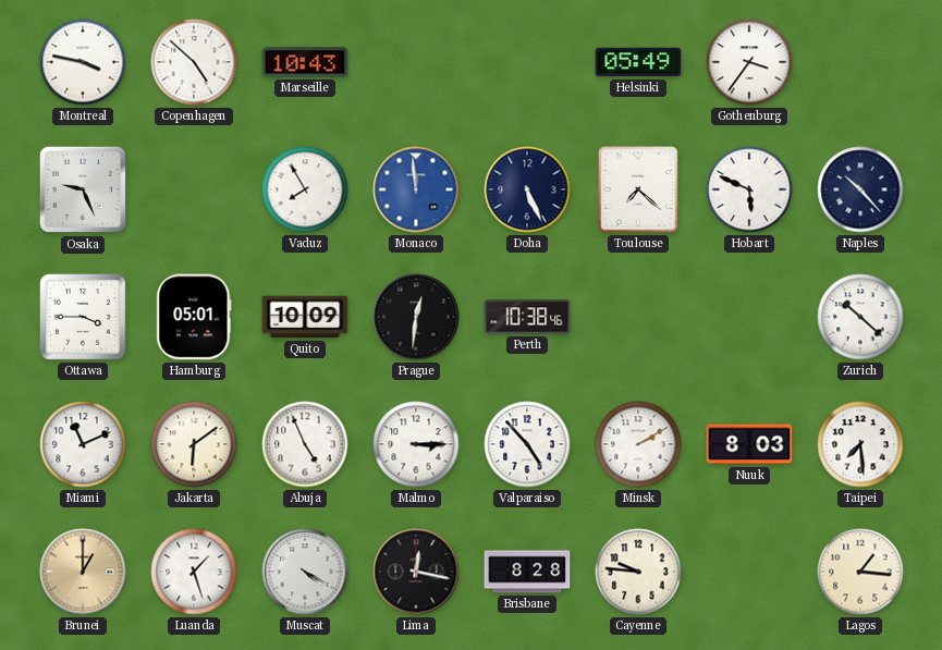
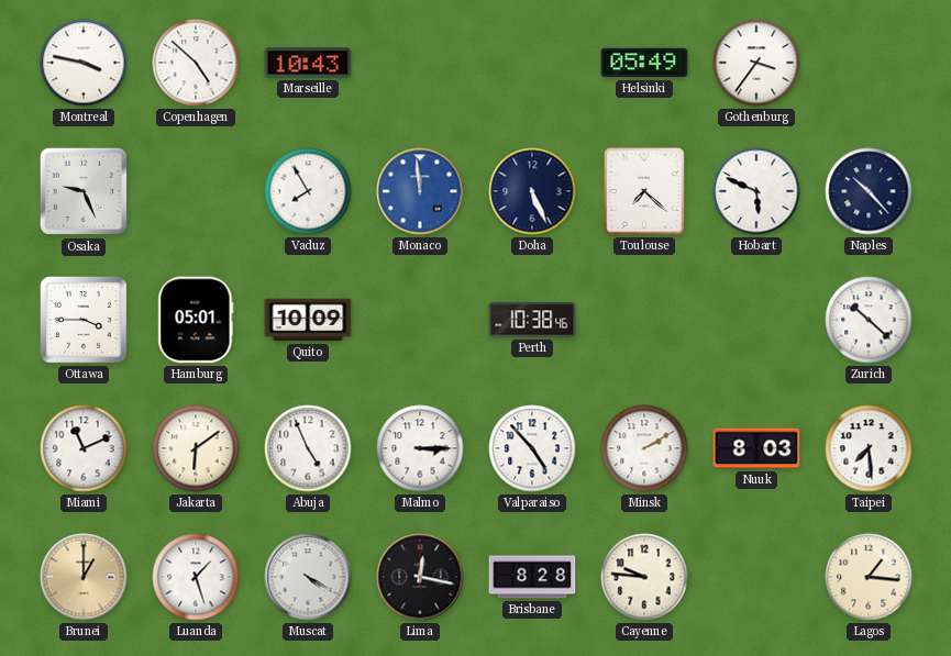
Prague: 12:31 -> none (416, 317)
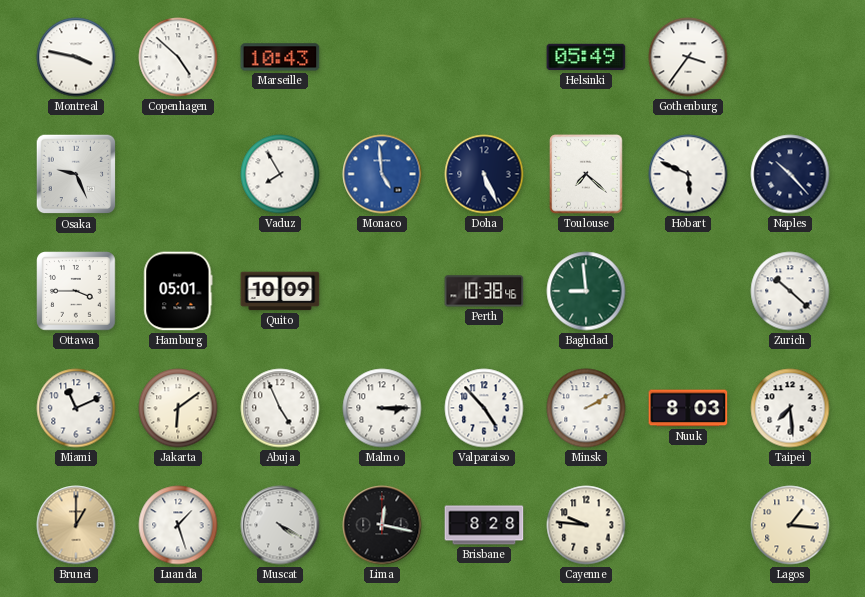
Monaco: 11:59 -> 4:59 (382, 174)
Baghdad: none -> 8:59 (586, 291)
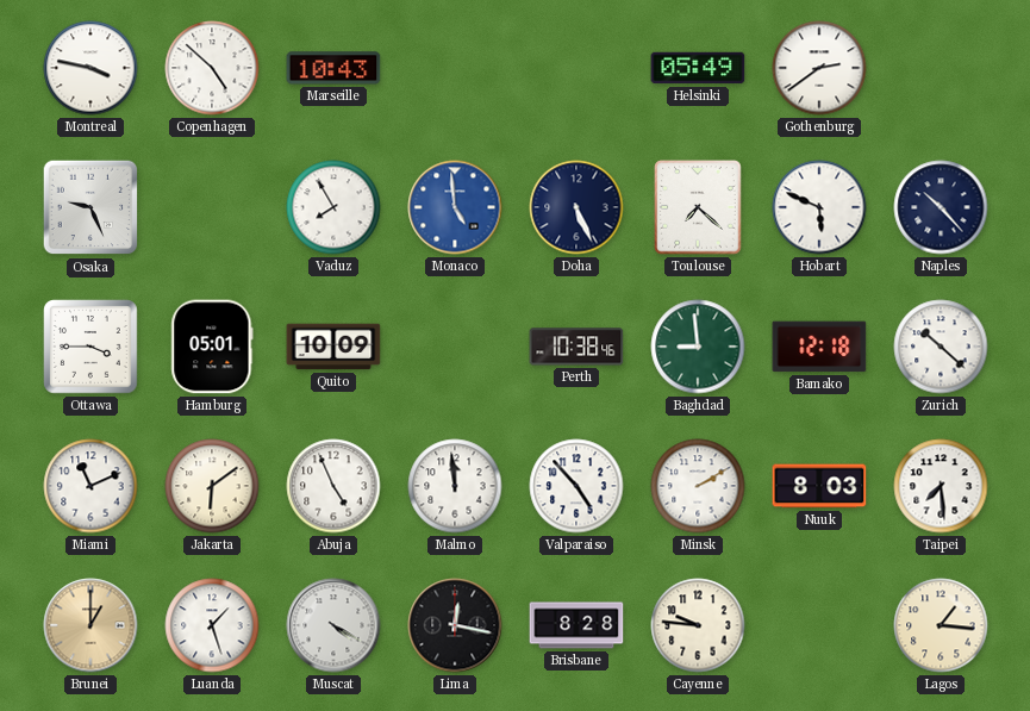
Gothenburg: 3:36 -> 2:39 (819, 68)
Bamako: none -> 12:18 (819, 347)
Malmo: 3:15 -> 11:59 (455, 486)
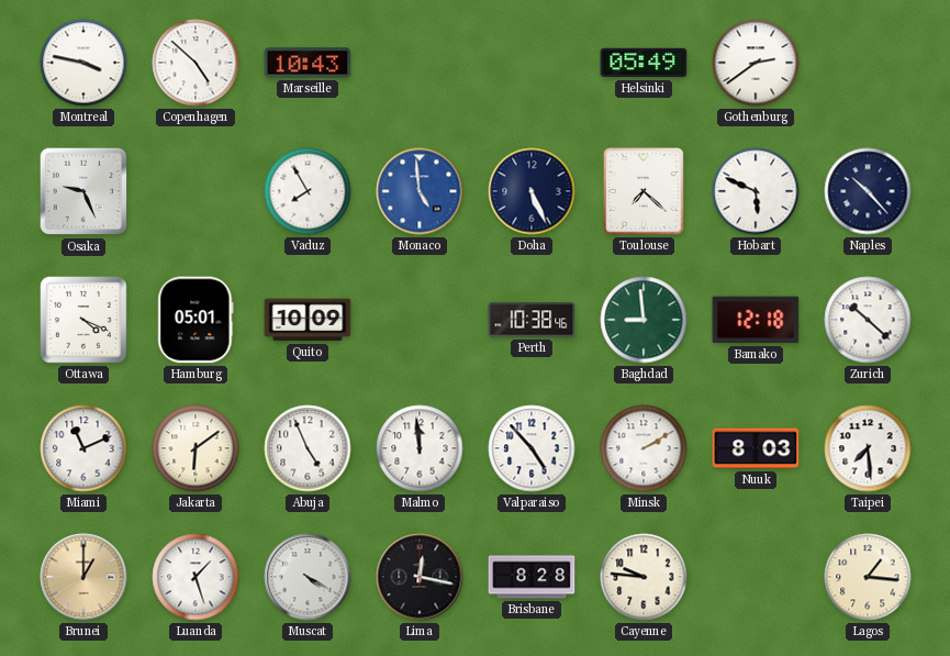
Ottawa: 3:45 -> 4:19 (83, 320)
